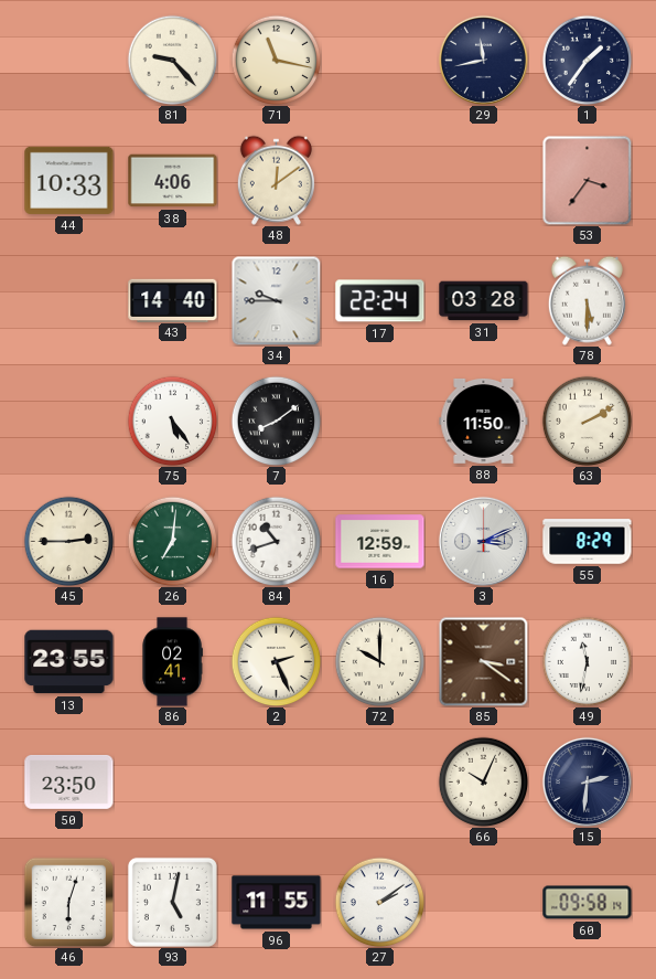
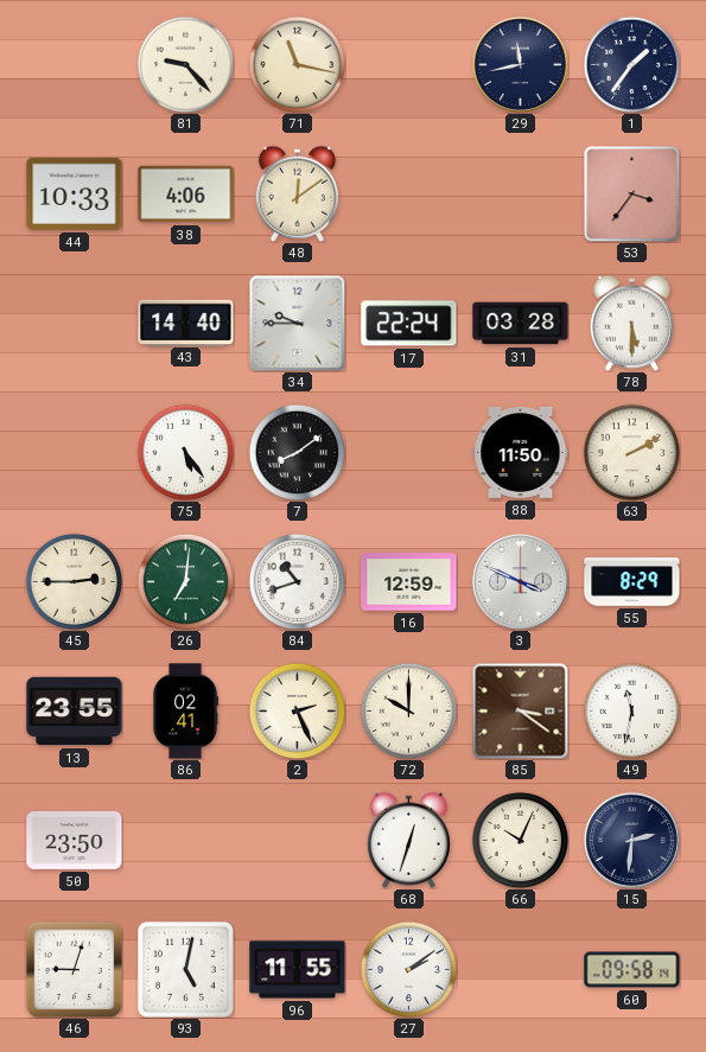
3: 3:11 -> 3:49 (520, 581)
68: none -> 12:33 (408, 840)
46: 6:03 -> 9:03 (74, 969)
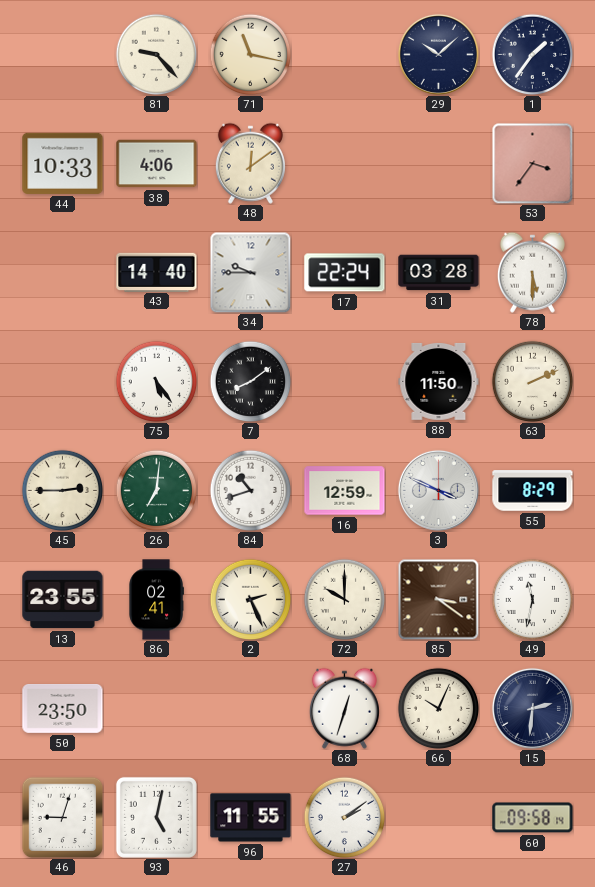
29: 11:43 -> 10:08 (438, 54)
63: 2:10 -> 2:11 (532, 381)
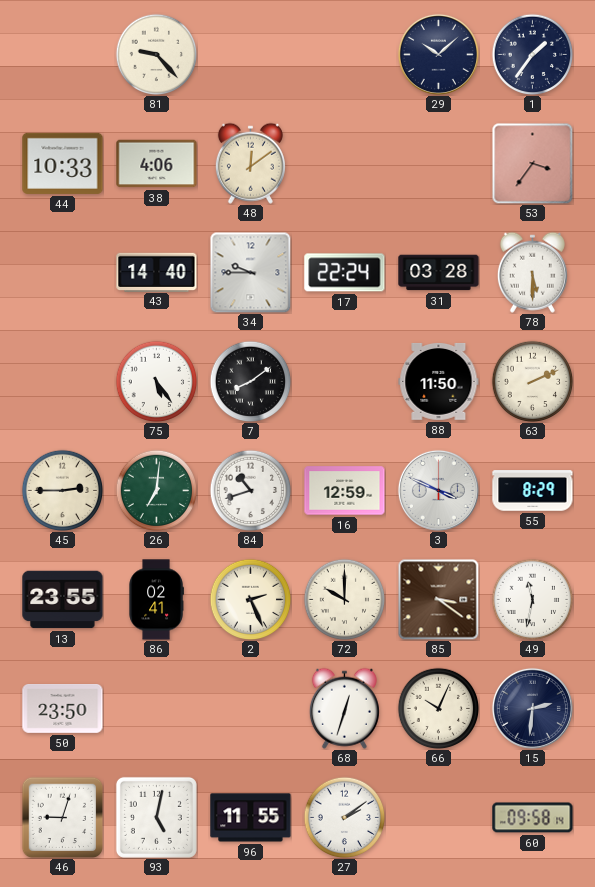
71: 11:17 -> none (250, 54)
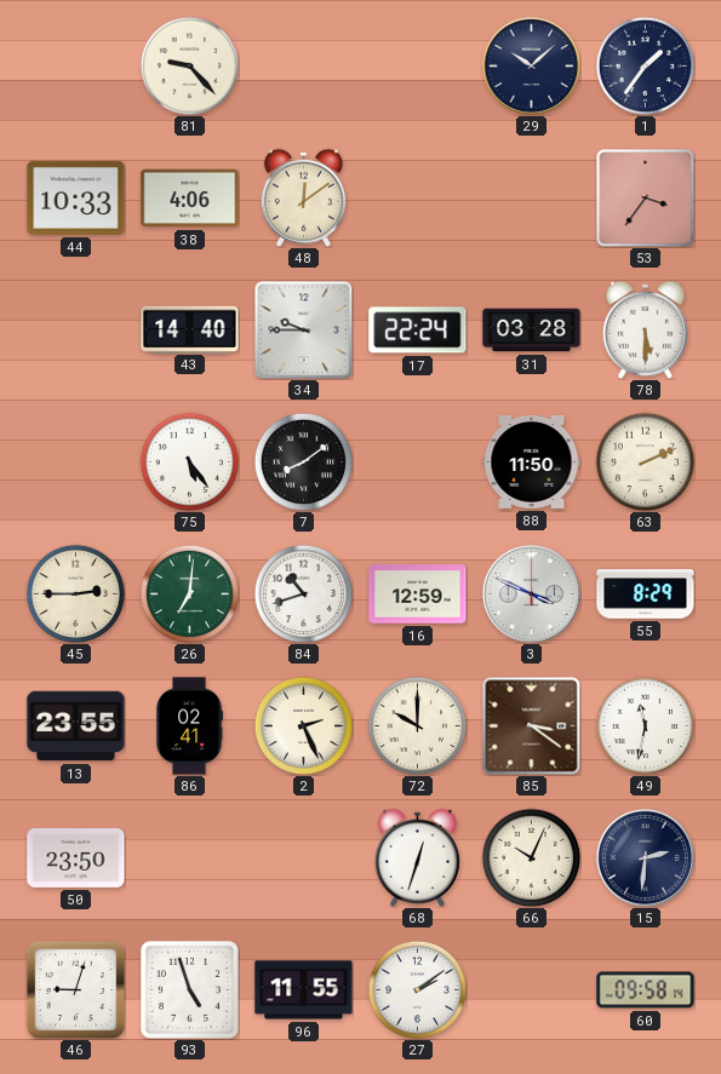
93: 5:02 -> 4:57 (189, 989)
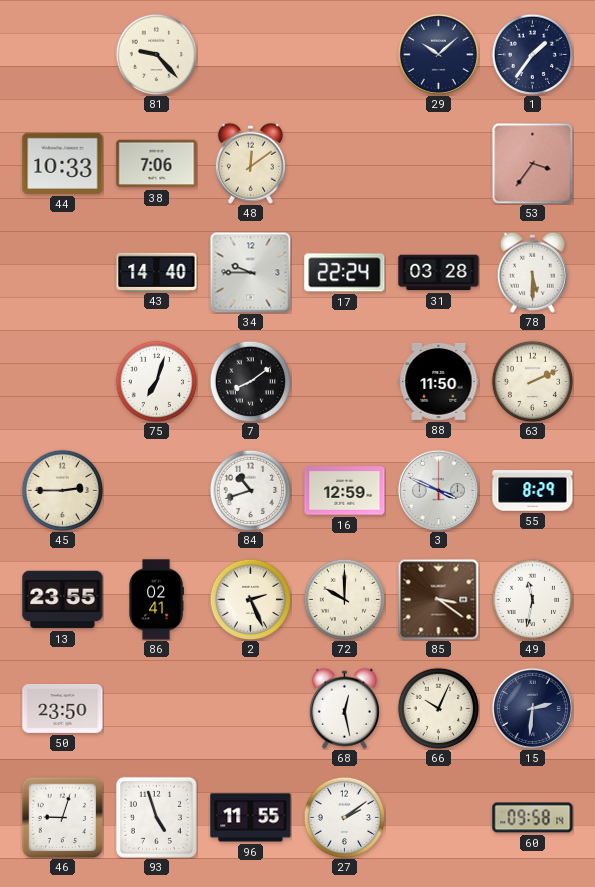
38: 4:06 -> 7:06 (157, 164)
75: 5:24 -> 7:03 (156, 381)
26: 7:01 -> none (189, 593)
68: 12:33 -> 12:28 (344, 708)
